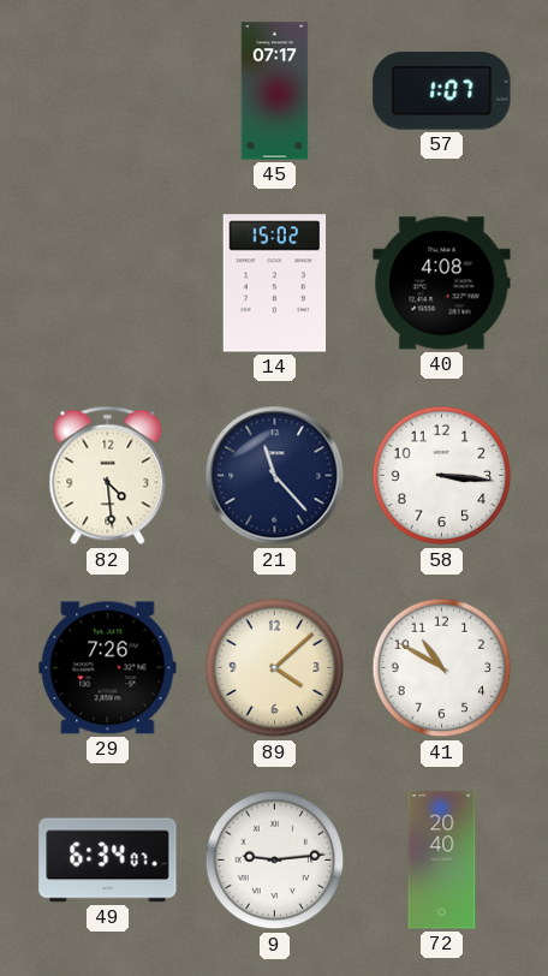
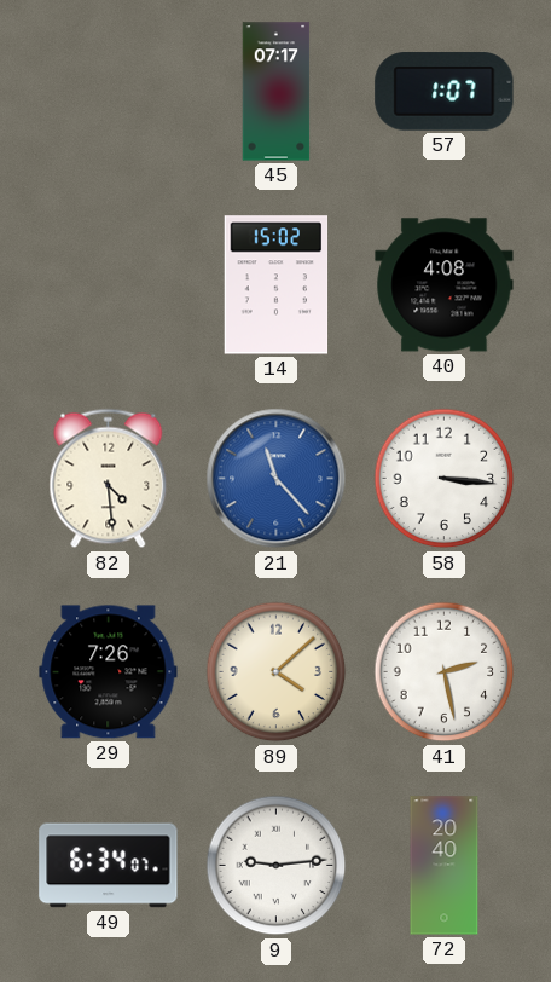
21 dial: navy -> blue (277, 479)
41: 10:50 -> 2:28 (445, 672)
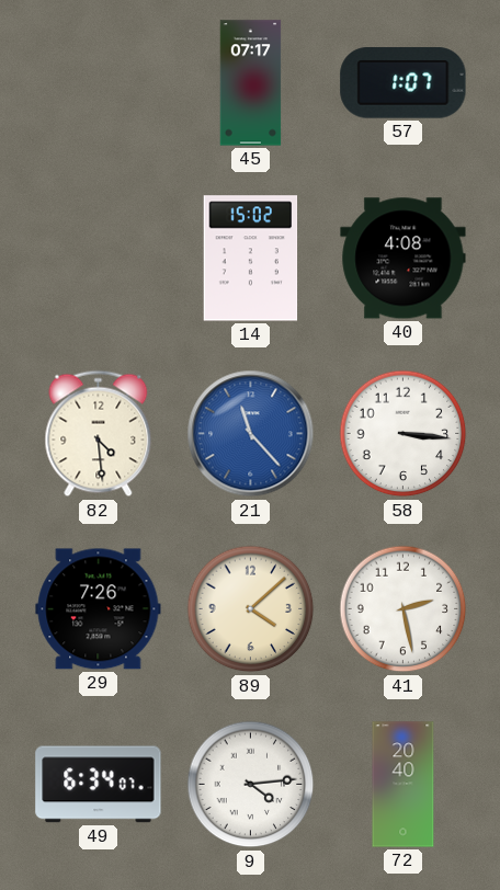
9: 9:14 -> 4:14 (251, 785)
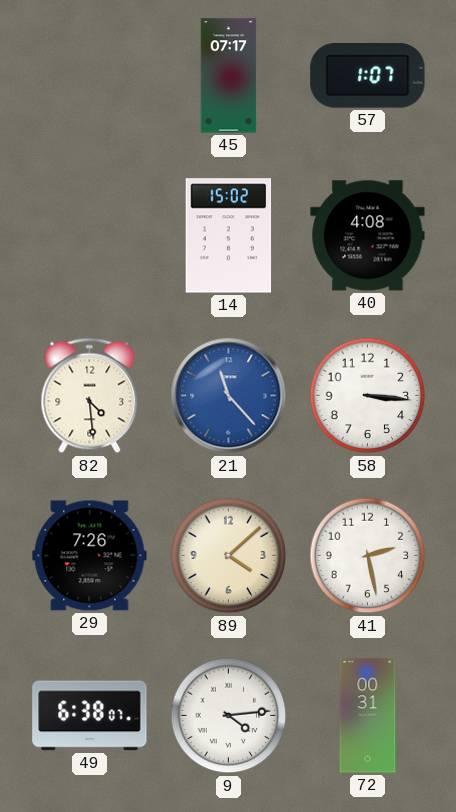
49: 6:34 -> 6:38 (90, 716)
72: 20:40 -> 00:31 (368, 716)
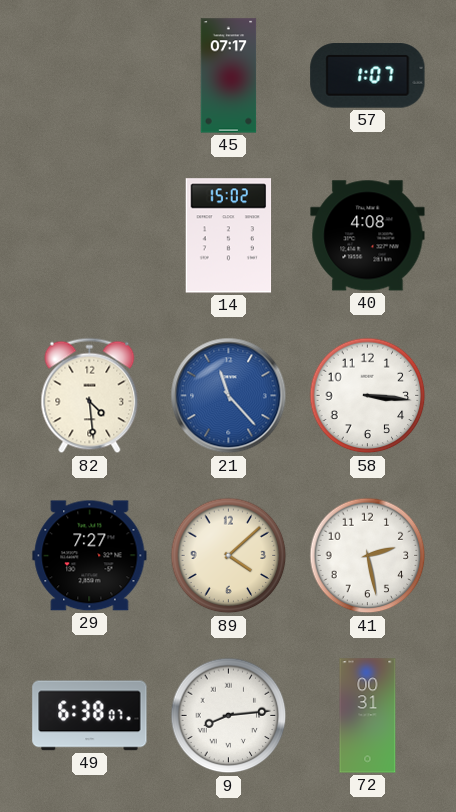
29: 7:26 -> 7:27 (90, 556)
9: 4:14 -> 8:14 (229, 716)
